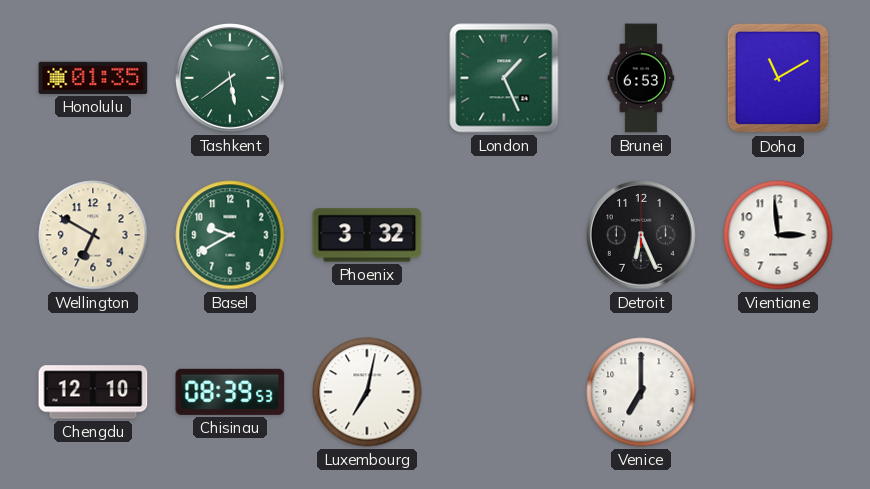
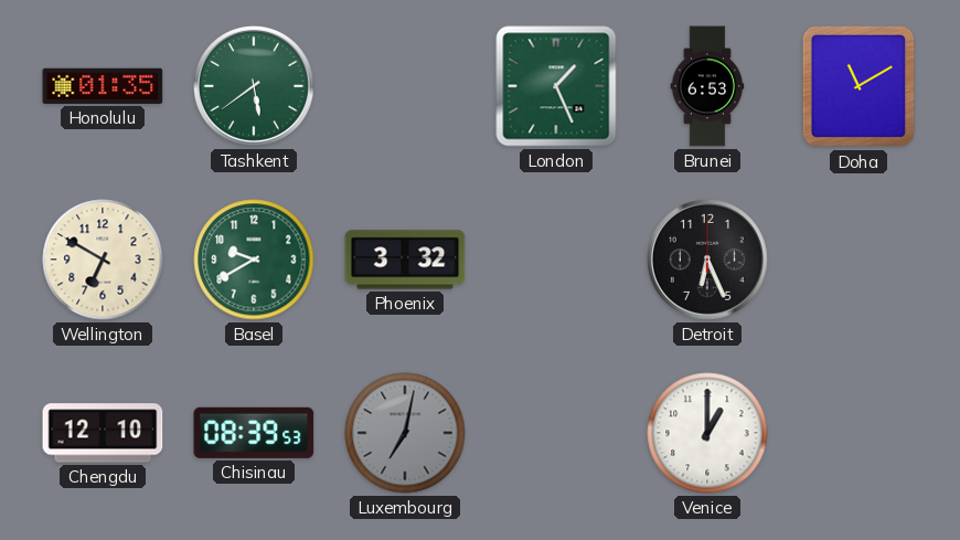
Vientiane: 2:59 -> none (778, 235)
Luxembourg dial: white -> grey (405, 433)
Venice: 7:00 -> 1:00 (707, 433)
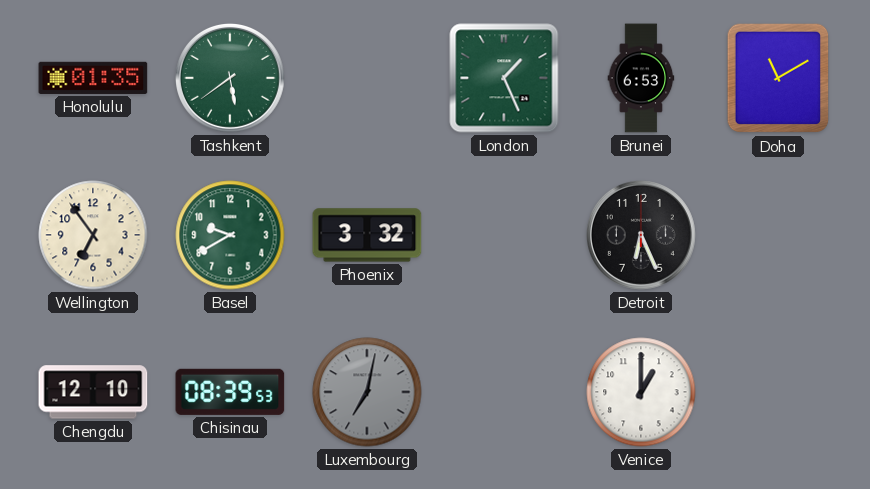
Wellington: 6:50 -> 6:54 (93, 235)
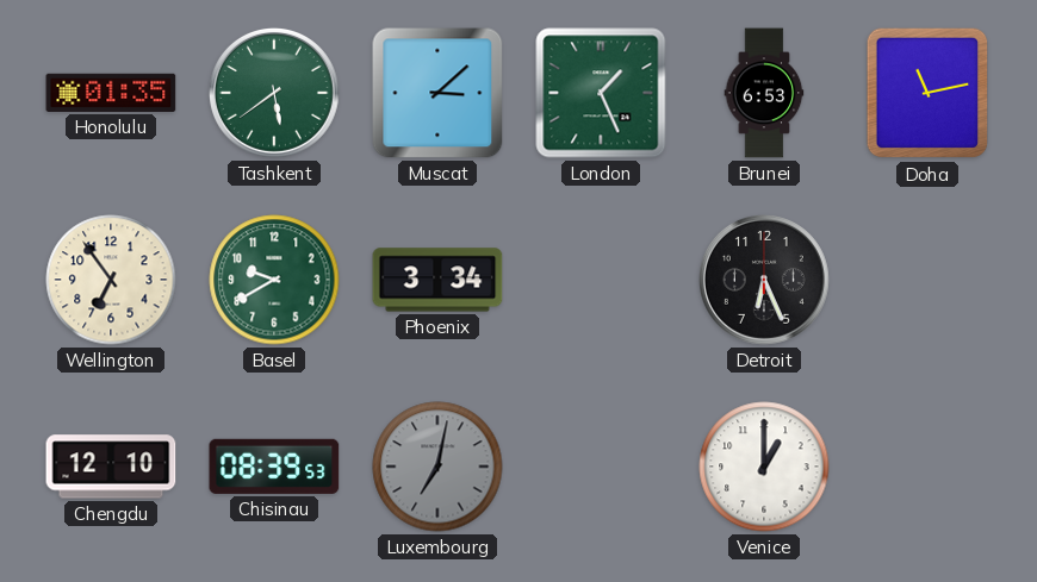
Muscat: none -> 3:08 (437, 93)
Doha: 11:10 -> 11:13 (927, 93)
Phoenix: 3:32 -> 3:34 (437, 280)
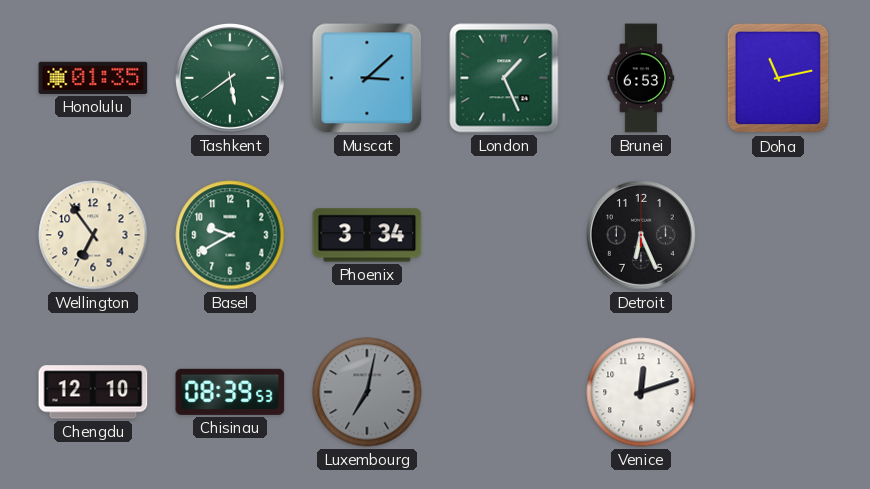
Venice: 1:00 -> 12:12 (641, 392)
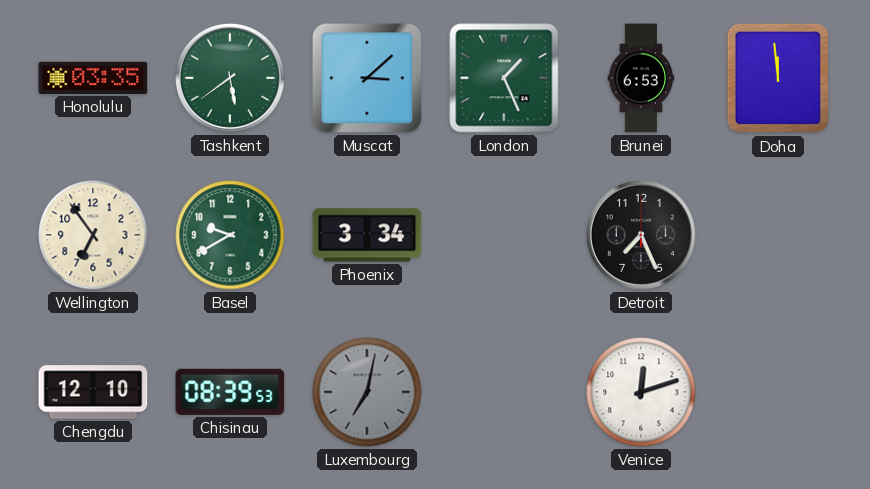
Honolulu: 01:35 -> 03:35 (93, 78)
Doha: 11:13 -> 11:59 (778, 78)
Detroit: 6:26 -> 7:26 (641, 235)
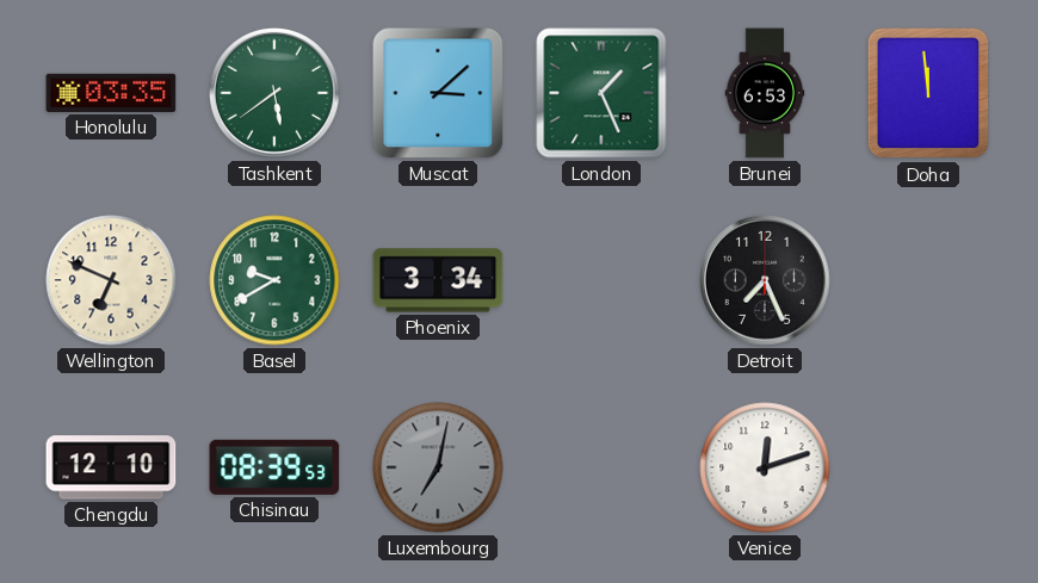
Wellington: 6:54 -> 6:49 (111, 280)
